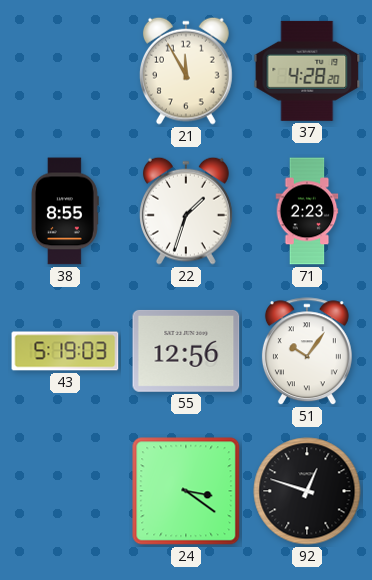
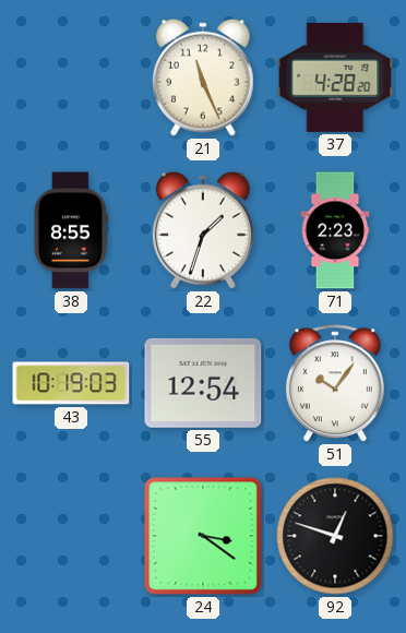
21: 11:55 -> 11:26 (203, 77)
43: 5:19 -> 10:19 (71, 383)
55: 12:56 -> 12:54 (203, 383)
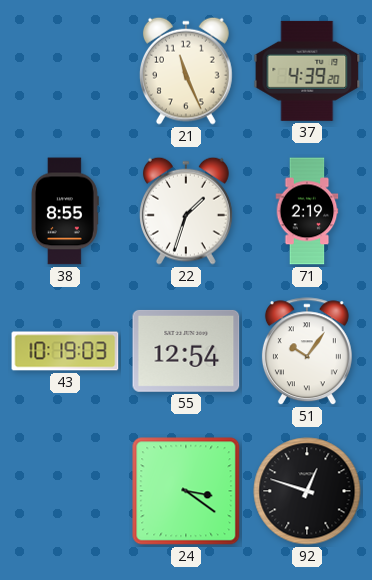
37: 4:28 -> 4:39 (307, 71)
71: 2:23 -> 2:19 (307, 211)
